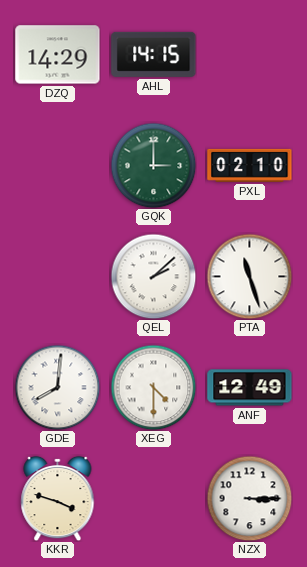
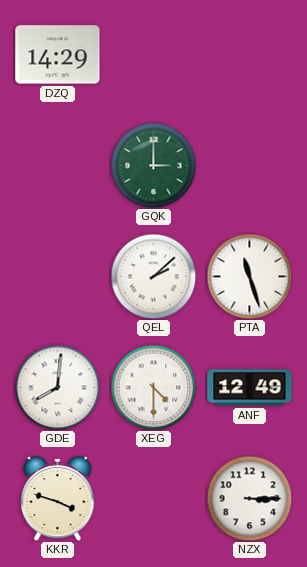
AHL: 14:15 -> none (154, 54)
PXL: 02:10 -> none (250, 165)
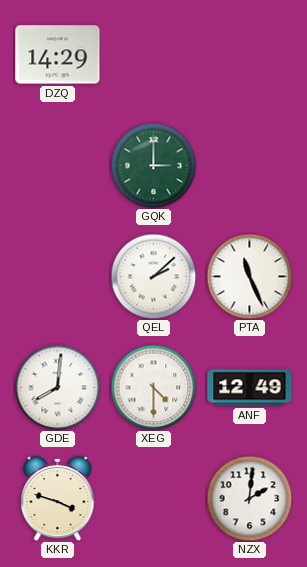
PTA: 11:27 -> 11:26 (249, 276)
NZX: 3:15 -> 2:01 (249, 498)
